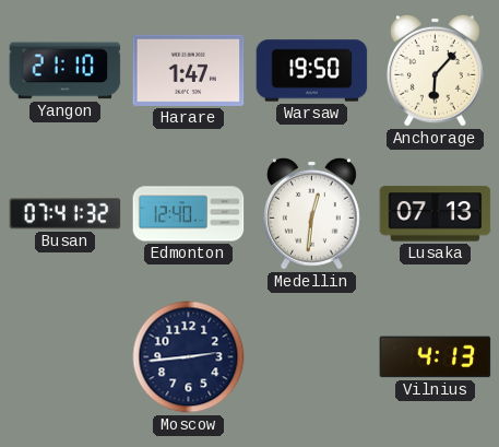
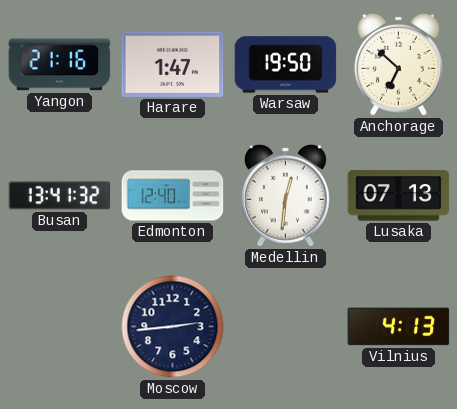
Yangon: 21:10 -> 21:16 (60, 65)
Anchorage: 6:07 -> 6:52 (398, 64)
Busan: 07:41 -> 13:41 (60, 196)
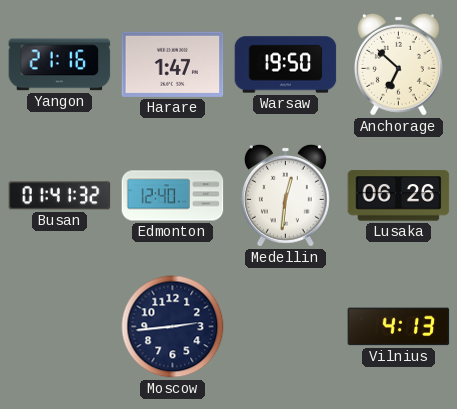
Busan: 13:41 -> 01:41 (60, 196)
Lusaka: 07:13 -> 06:26 (399, 196)
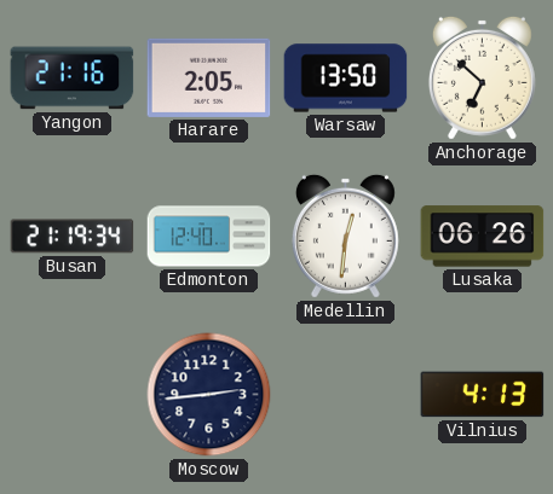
Harare: 1:47 -> 2:05 (209, 77)
Warsaw: 19:50 -> 13:50 (346, 79)
Busan: 01:41 -> 21:19 (73, 237)
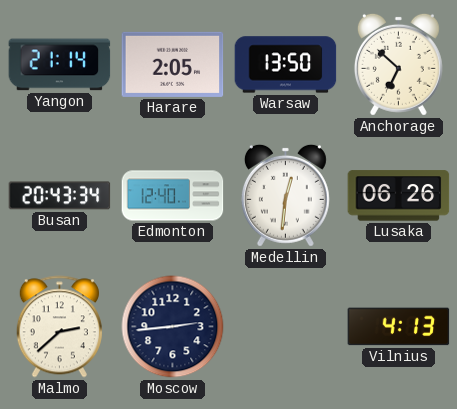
Yangon: 21:16 -> 21:14 (60, 65)
Busan: 21:19 -> 20:43 (60, 196)
Malmo: none -> 2:38 (59, 327)
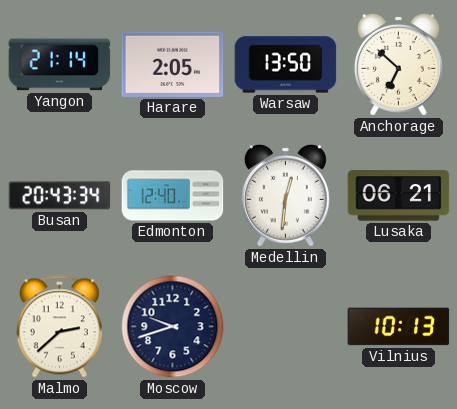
Lusaka: 06:26 -> 06:21 (399, 196)
Moscow: 2:44 -> 9:42 (173, 327)
Vilnius: 4:13 -> 10:13 (399, 327)
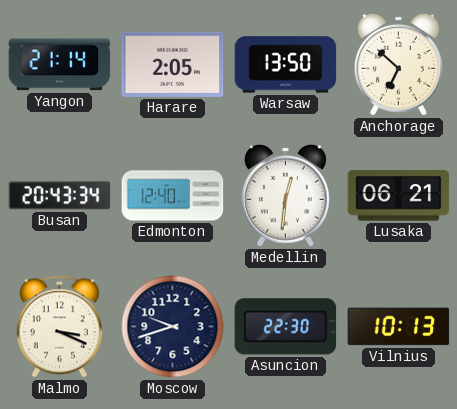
Malmo: 2:38 -> 3:19 (59, 327)
Asuncion: none -> 22:30 (286, 327)
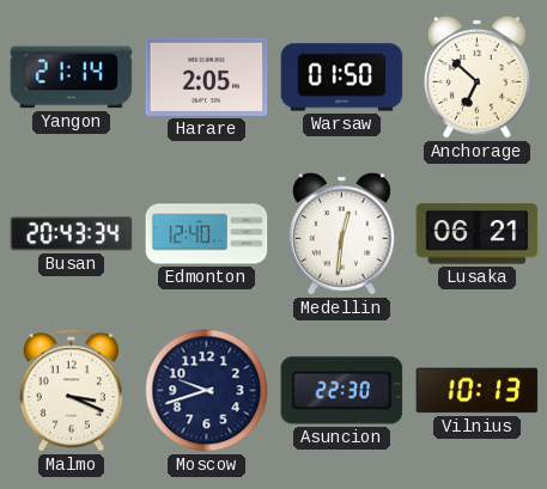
Warsaw: 13:50 -> 01:50 (342, 78)
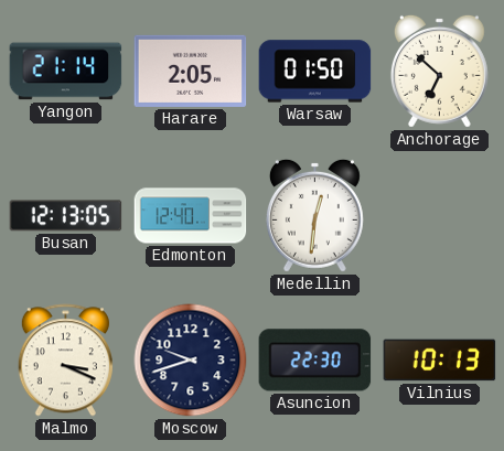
Busan: 20:43 -> 12:13 (66, 216)
Lusaka: 06:21 -> none (478, 234)
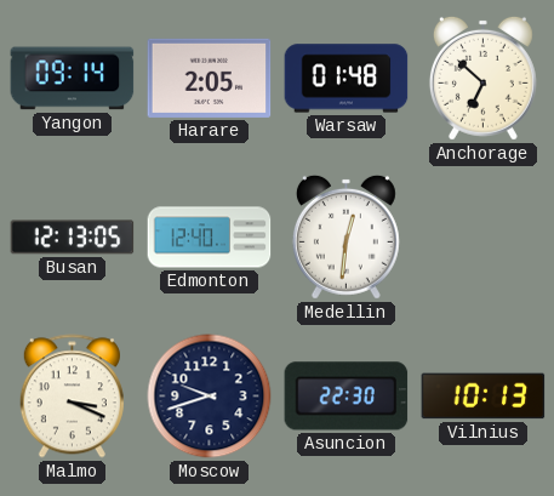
Yangon: 21:14 -> 09:14 (73, 79)
Warsaw: 01:50 -> 01:48 (347, 79)
